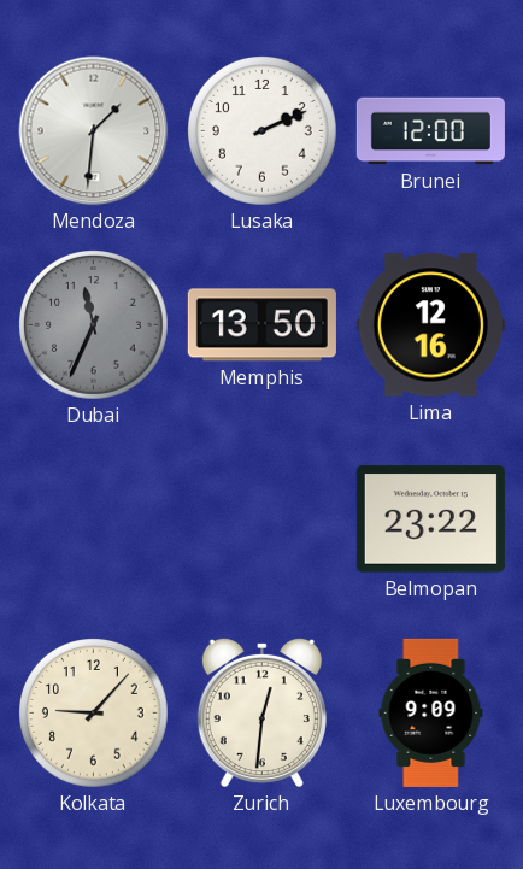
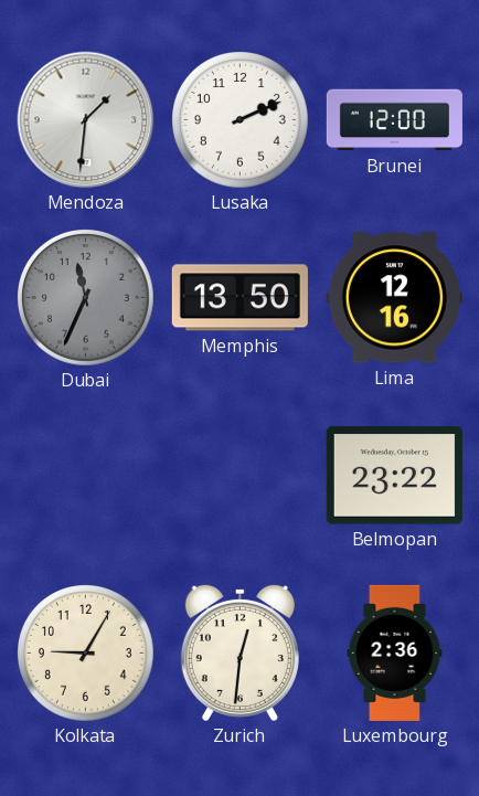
Kolkata: 9:07 -> 9:05 (86, 654)
Luxembourg: 9:09 -> 2:36 (395, 652)
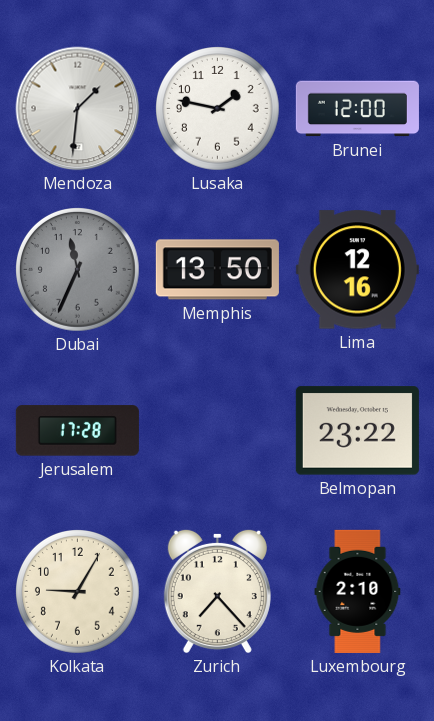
Lusaka: 2:11 -> 1:47 (218, 109)
Jerusalem: none -> 17:28 (77, 431)
Zurich: 12:31 -> 7:23 (217, 591)
Luxembourg: 2:36 -> 2:10 (358, 591)
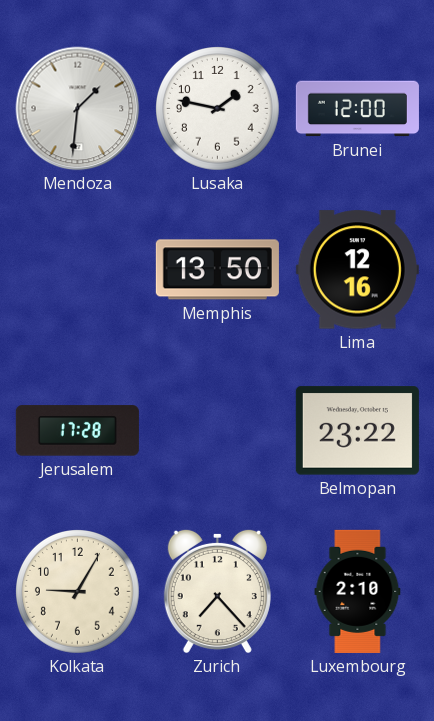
Dubai: 11:34 -> none (78, 270)
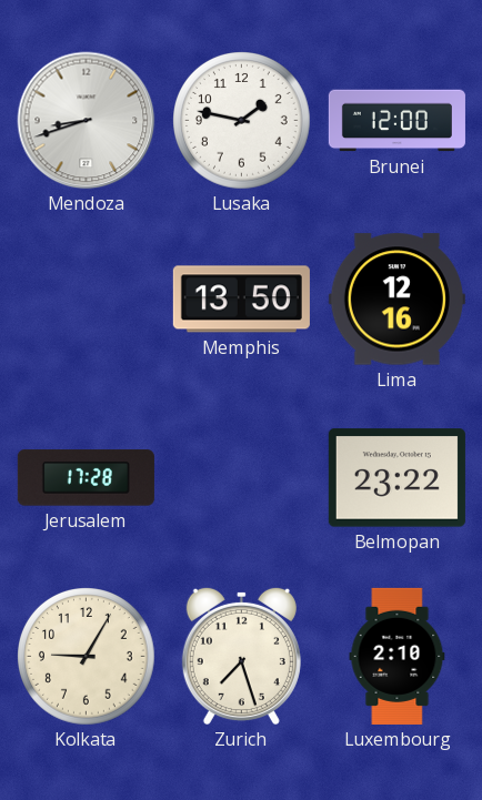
Mendoza: 1:31 -> 8:42 (87, 121)
Zurich: 7:23 -> 7:27 (241, 656)
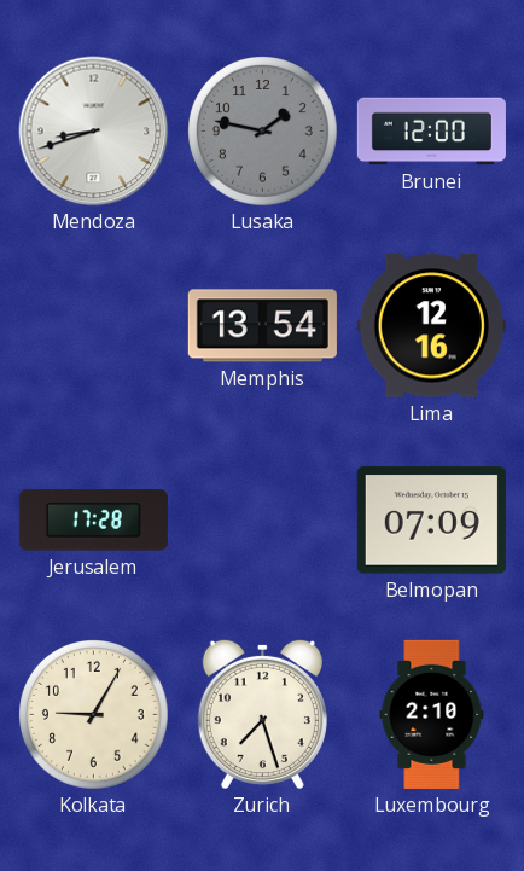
Lusaka dial: white -> grey (263, 132)
Memphis: 13:50 -> 13:54 (262, 326)
Belmopan: 23:22 -> 07:09 (431, 521)
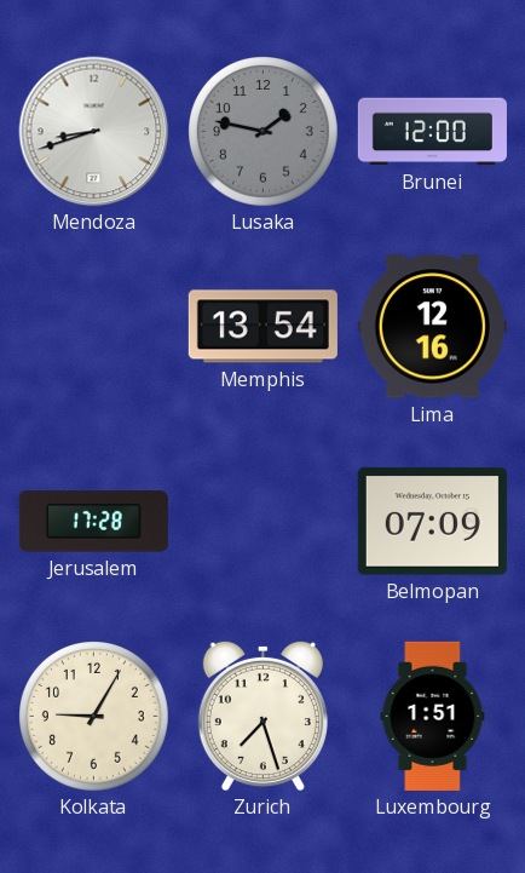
Luxembourg: 2:10 -> 1:51 (433, 716)
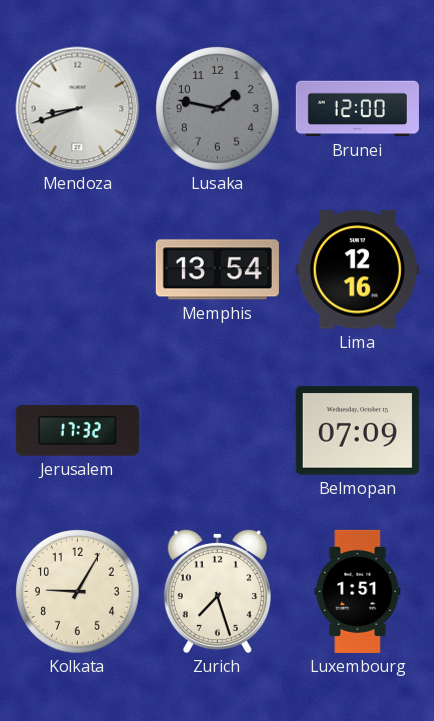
Jerusalem: 17:28 -> 17:32 (77, 431)
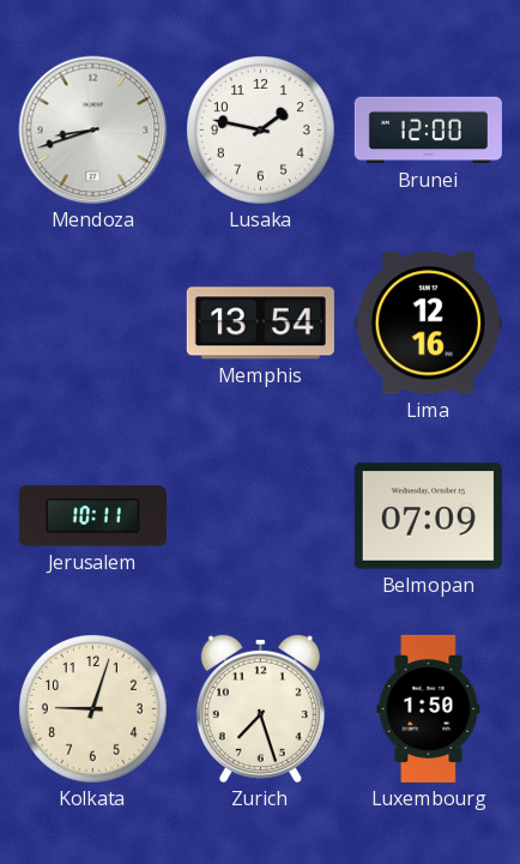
Lusaka dial: grey -> white (261, 131)
Jerusalem: 17:32 -> 10:11 (92, 516)
Kolkata: 9:05 -> 9:03 (93, 709)
Luxembourg: 1:51 -> 1:50 (429, 708)
